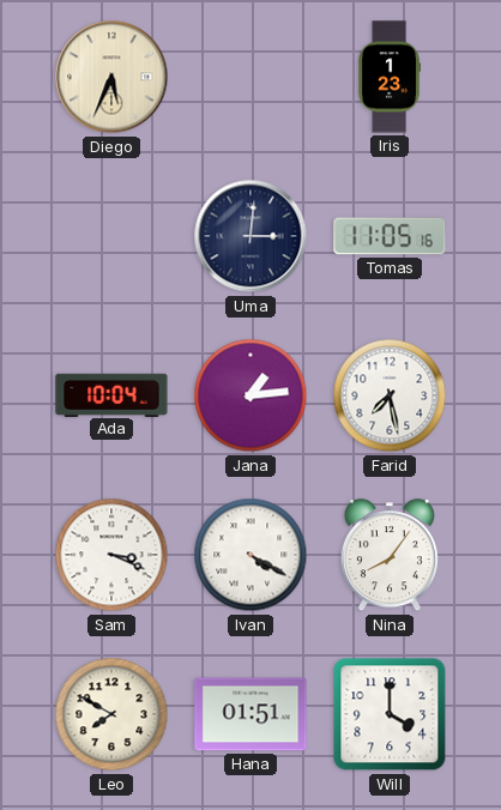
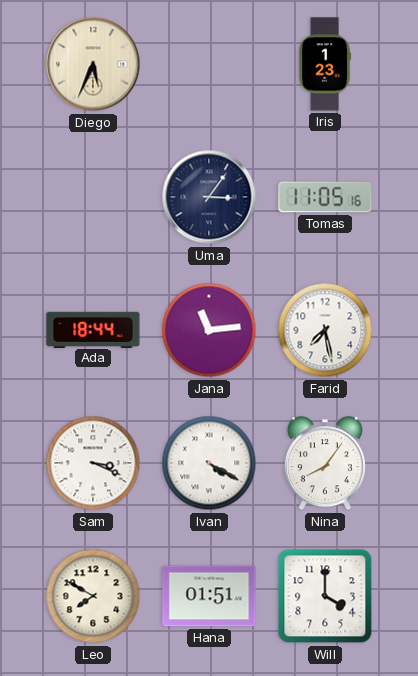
Uma: 3:01 -> 3:06 (209, 197)
Ada: 10:04 -> 18:44 (93, 329)
Jana: 1:14 -> 11:14 (209, 330)
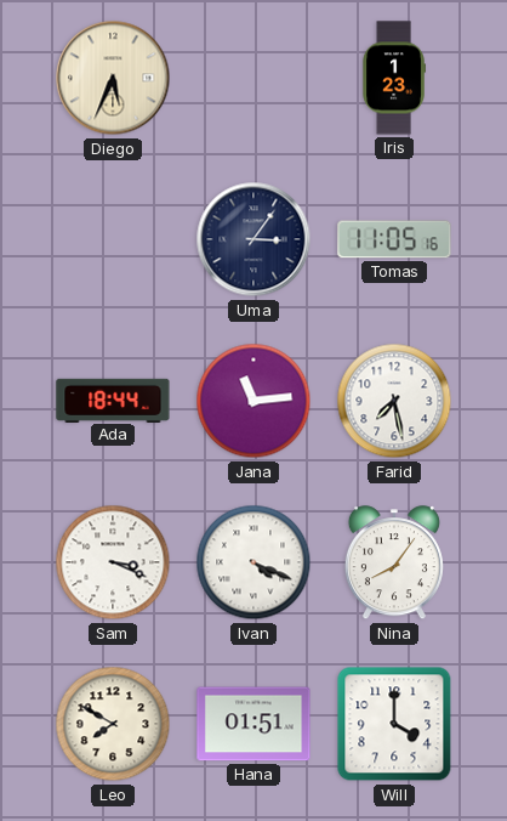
Ivan: 4:20 -> 4:19 (253, 562)
